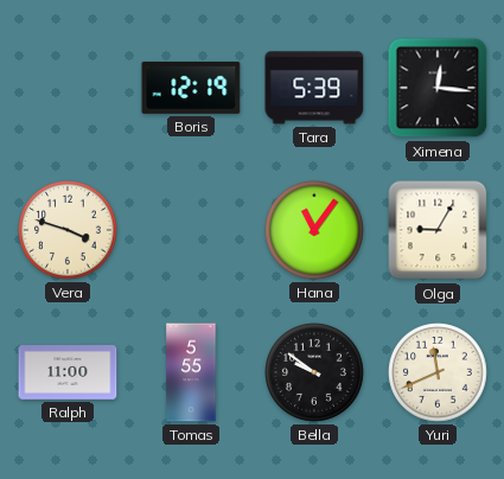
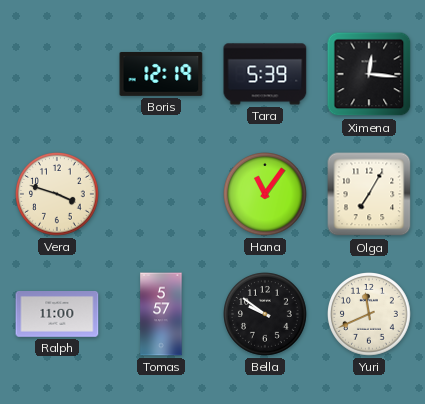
Olga: 9:05 -> 7:05 (369, 194)
Tomas: 5:55 -> 5:57 (161, 314)
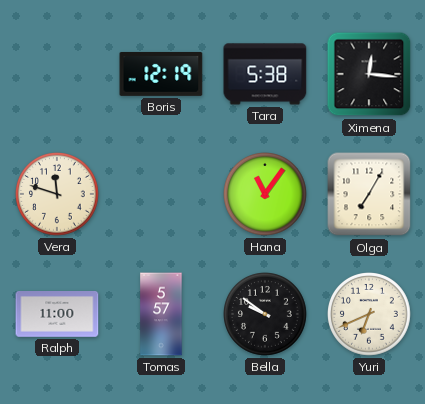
Tara: 5:39 -> 5:38 (265, 74)
Vera: 3:48 -> 11:48 (58, 195)
Yuri: 11:41 -> 6:41 (370, 315)
